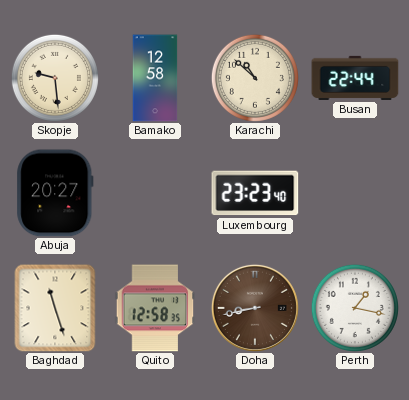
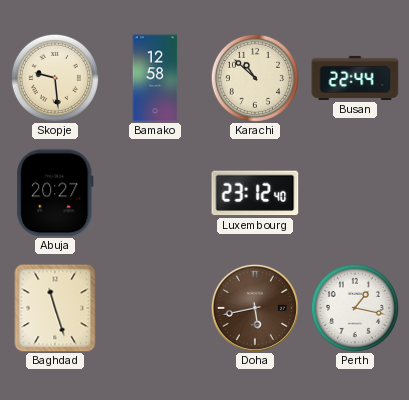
Luxembourg: 23:23 -> 23:12 (255, 193)
Quito: 12:58 -> none (155, 308)
Doha: 8:43 -> 5:43 (255, 308)
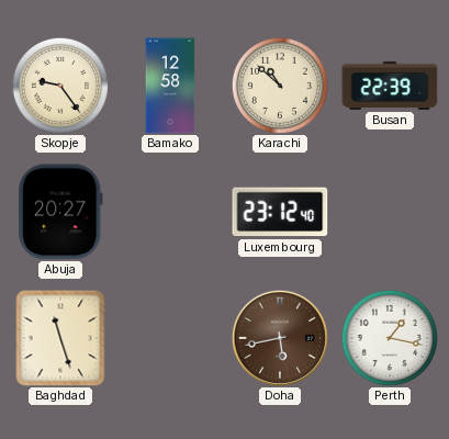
Skopje: 9:29 -> 9:24 (60, 86)
Busan: 22:44 -> 22:39 (390, 86)
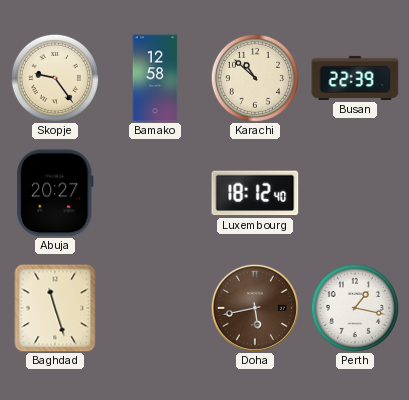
Luxembourg: 23:12 -> 18:12 (255, 193)
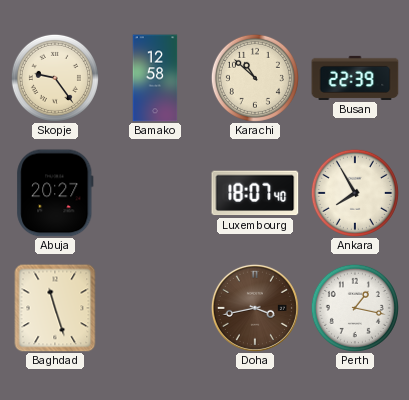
Luxembourg: 18:12 -> 18:07 (255, 193)
Ankara: none -> 7:55 (355, 193)
Doha: 5:43 -> 3:43 (255, 308)
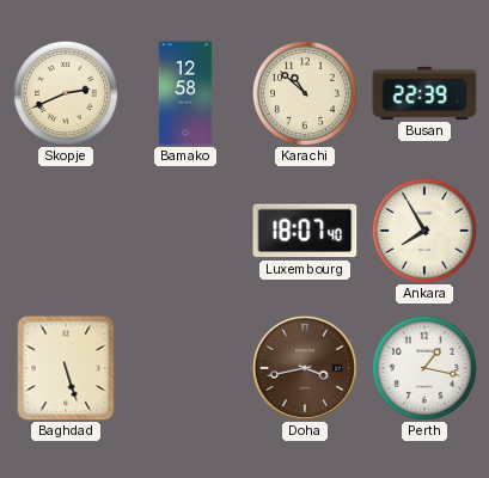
Skopje: 9:24 -> 2:41 (66, 93)
Abuja: 20:27 -> none (55, 193)
Baghdad: 11:27 -> 5:27 (66, 368)
